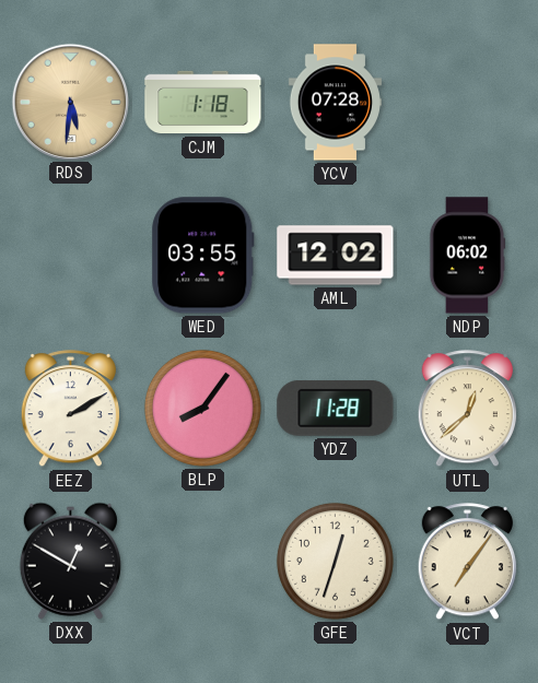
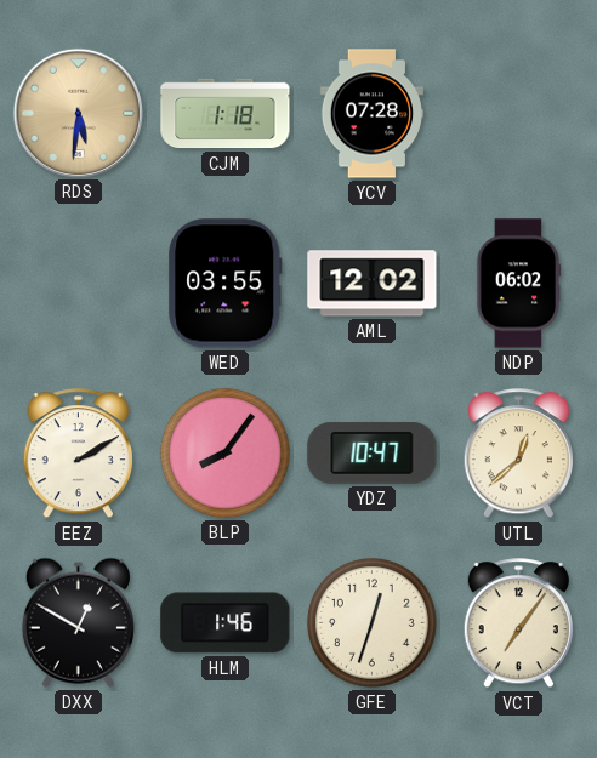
YDZ: 11:28 -> 10:47 (373, 454)
HLM: none -> 1:46 (226, 623)
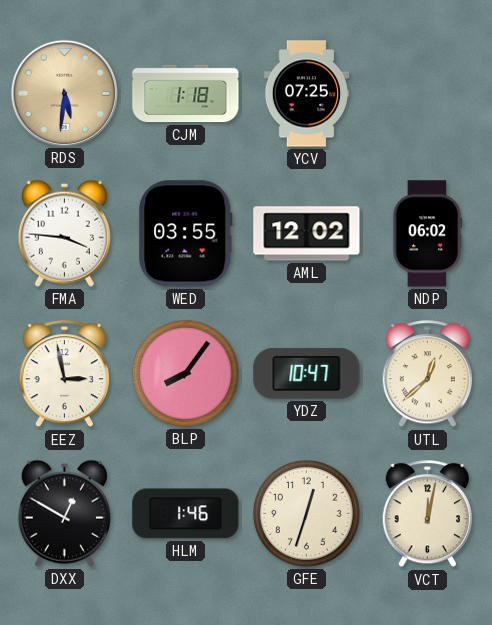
YCV: 07:28 -> 07:25 (306, 94)
FMA: none -> 3:46 (64, 233)
EEZ: 2:10 -> 2:58 (64, 374)
VCT: 7:06 -> 12:02 (427, 514)
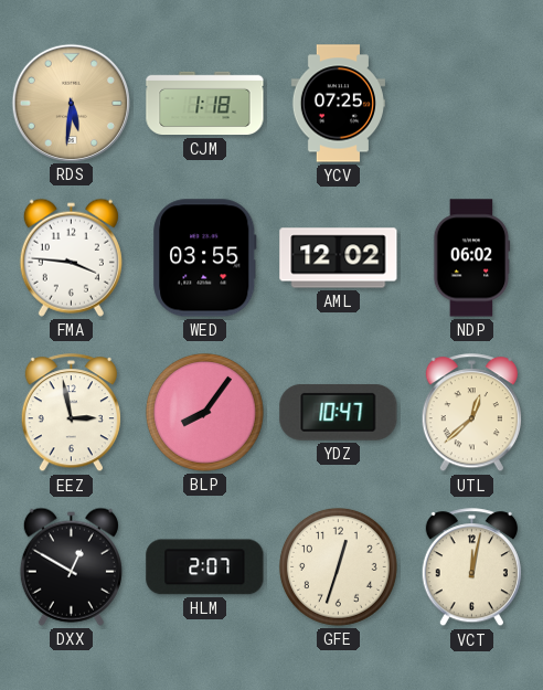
HLM: 1:46 -> 2:07 (205, 567)
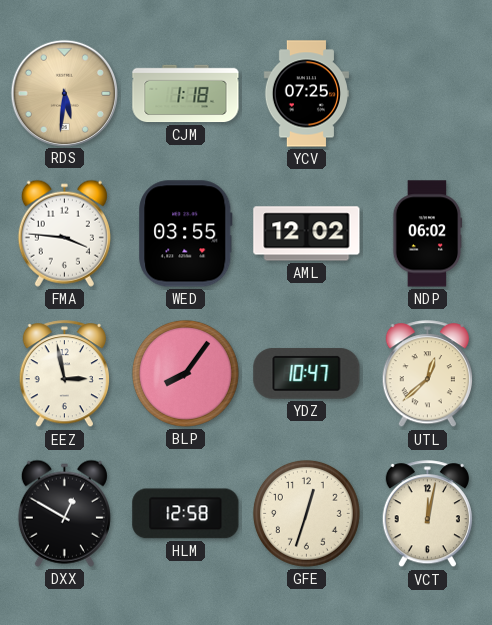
HLM: 2:07 -> 12:58 (186, 514)
